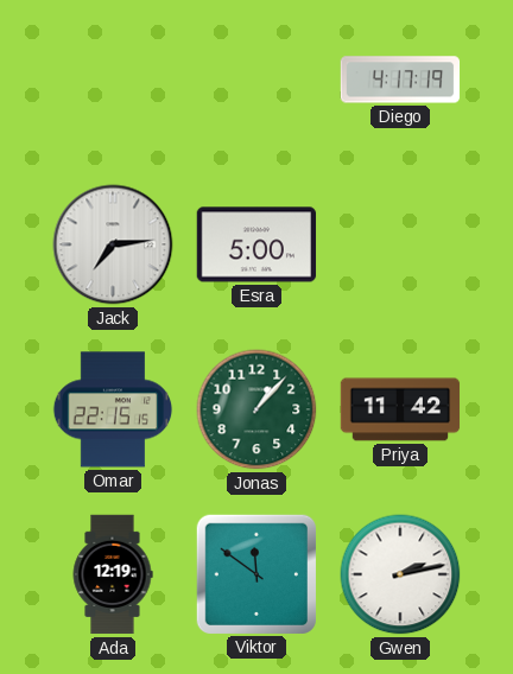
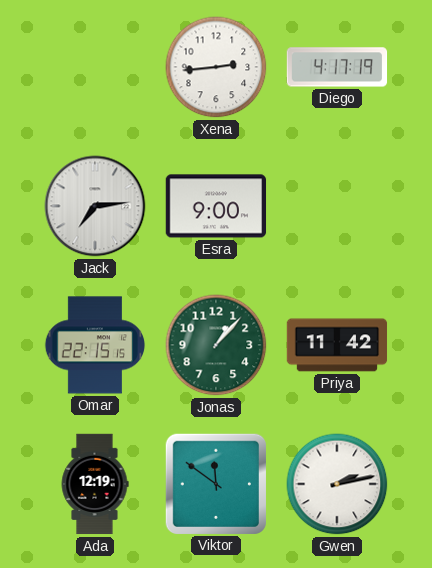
Xena: none -> 2:44 (216, 67)
Esra: 5:00 -> 9:00 (216, 206)
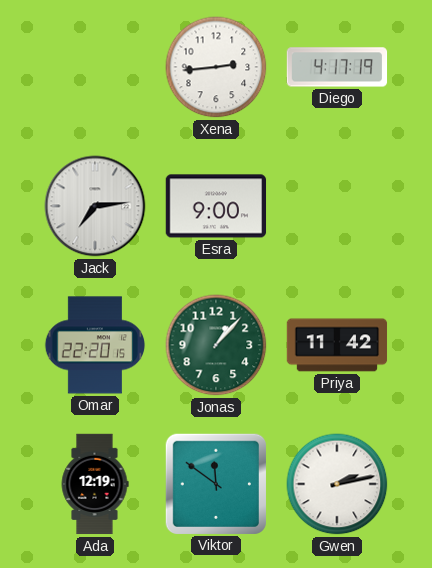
Omar: 22:15 -> 22:20 (95, 345)
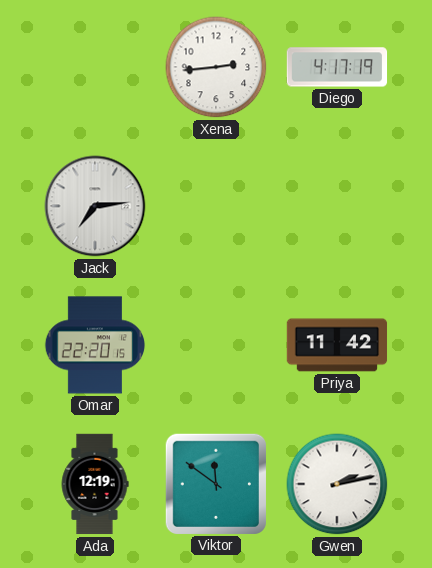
Esra: 9:00 -> none (216, 206)
Jonas: 1:07 -> none (216, 345)
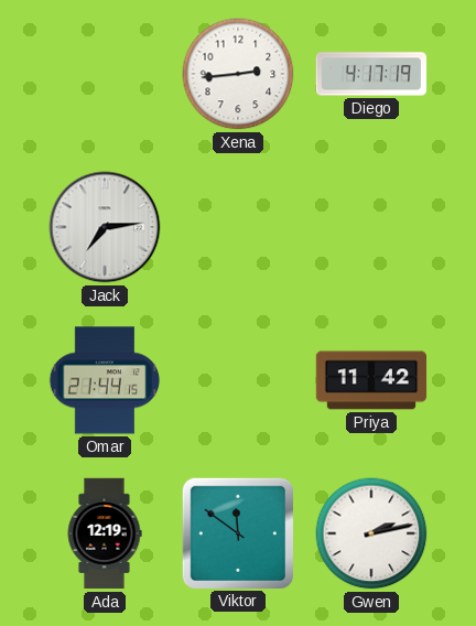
Omar: 22:20 -> 21:44 (105, 380)
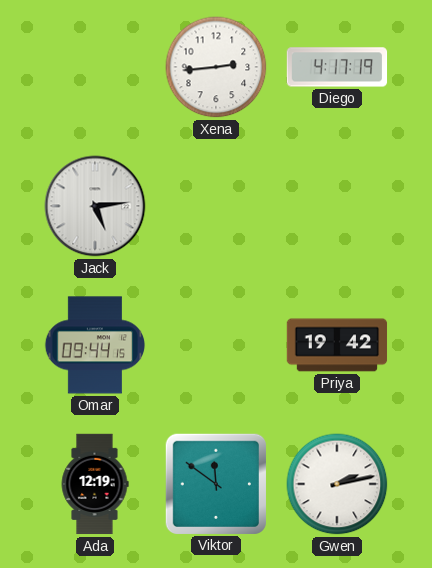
Jack: 7:14 -> 5:14 (95, 206)
Omar: 21:44 -> 09:44 (95, 345)
Priya: 11:42 -> 19:42 (337, 345)
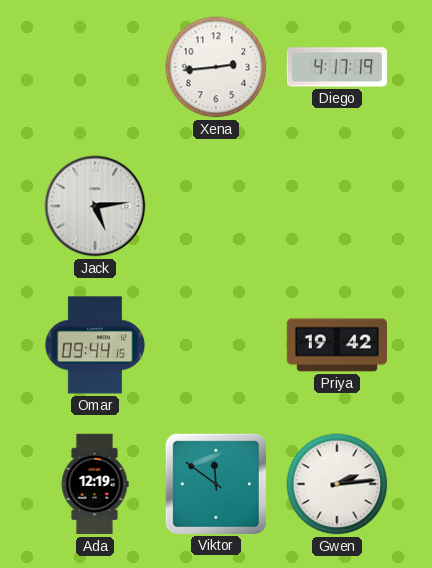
Gwen: 2:13 -> 2:14 (337, 484)
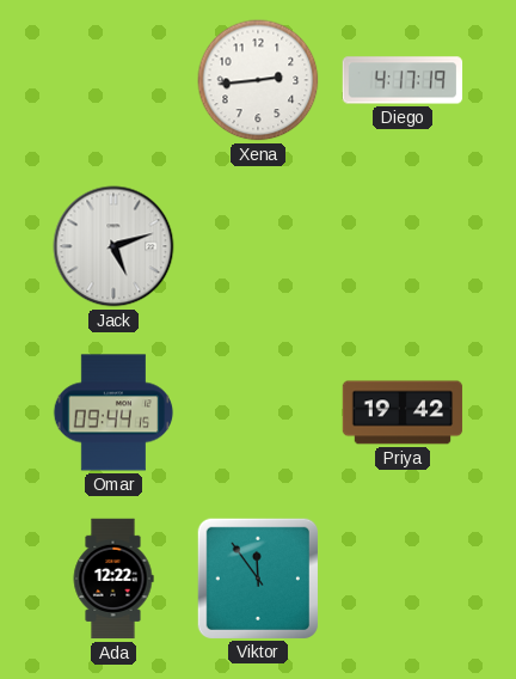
Jack: 5:14 -> 5:12 (113, 246)
Ada: 12:19 -> 12:22 (113, 579)
Viktor: 11:51 -> 11:54 (257, 577)
Gwen: 2:14 -> none (337, 484)
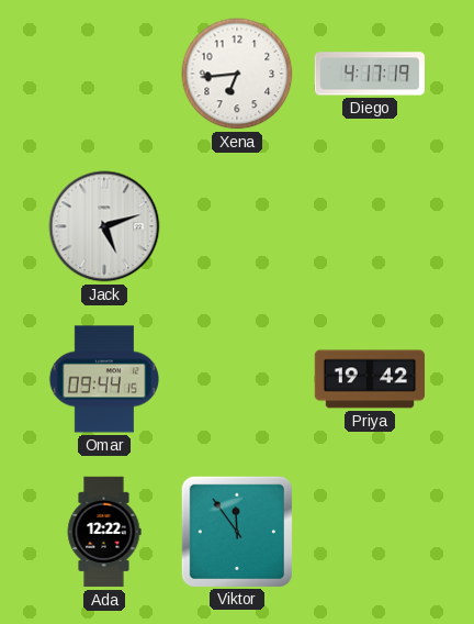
Xena: 2:44 -> 6:44 (237, 74)
